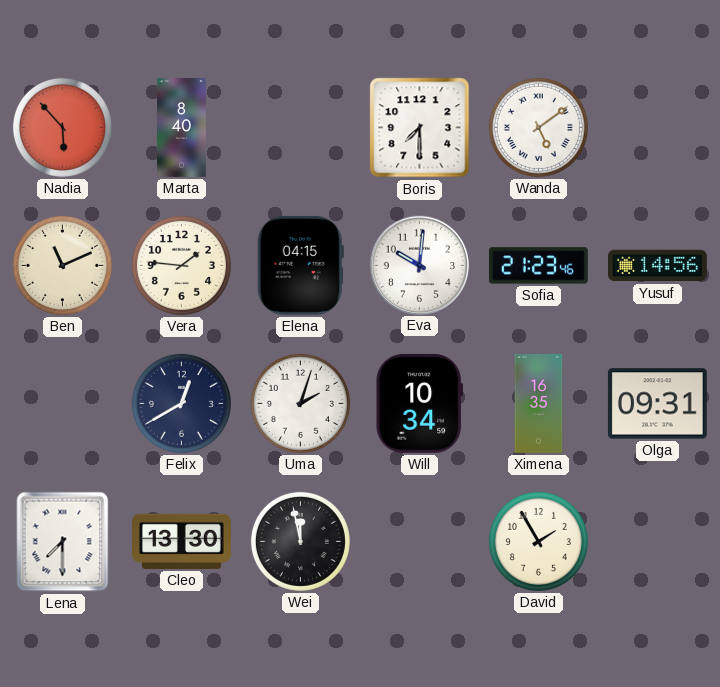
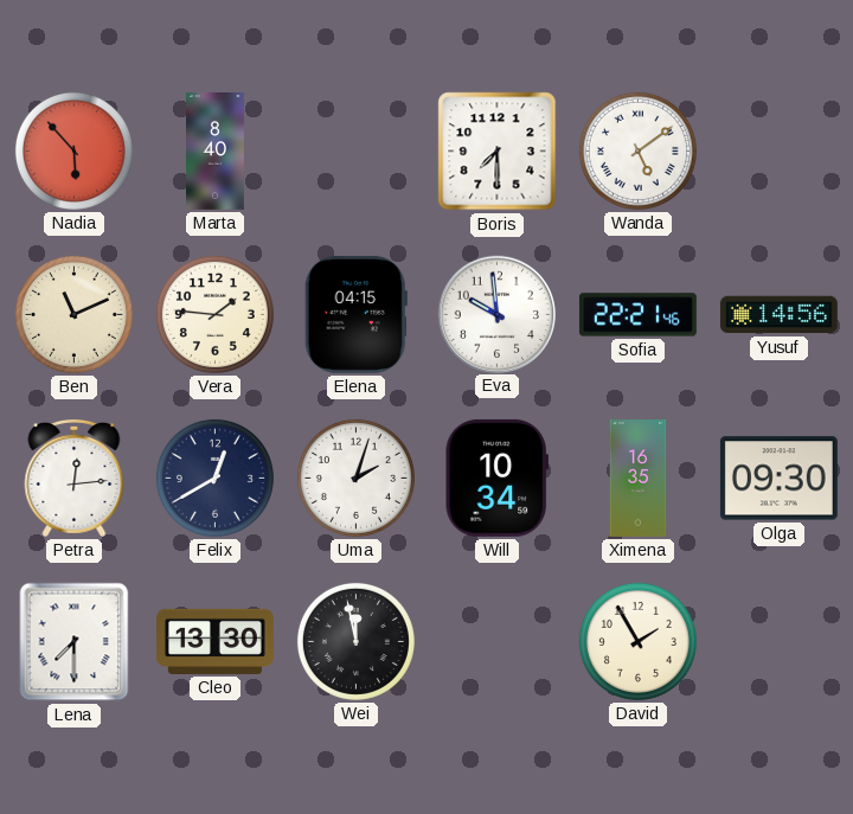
Eva: 10:01 -> 9:59 (496, 314)
Sofia: 21:23 -> 22:21 (637, 315)
Petra: none -> 12:14 (75, 477)
Olga: 09:31 -> 09:30 (778, 479)
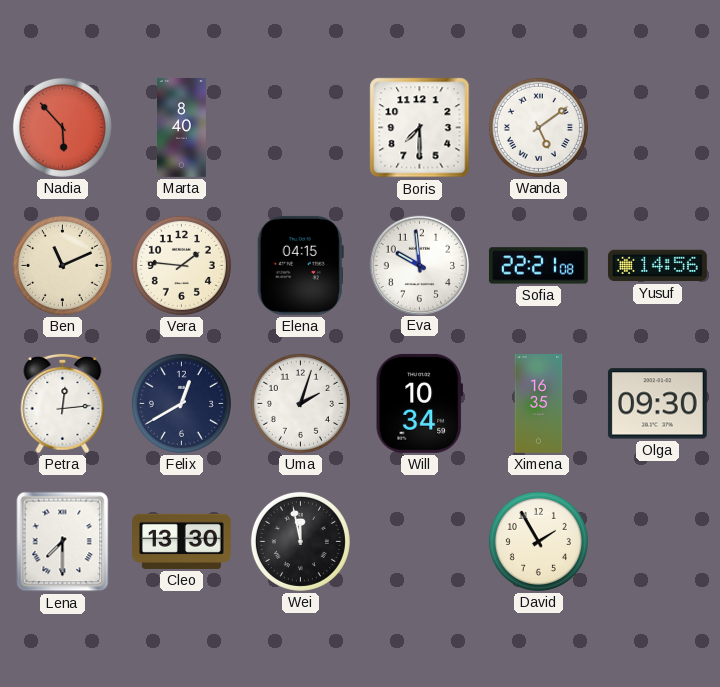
Sofia: 22:21:46 -> 22:21:08 (538, 266)
